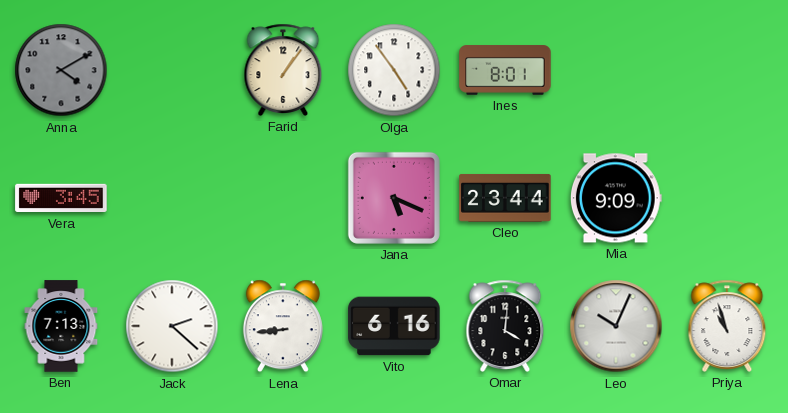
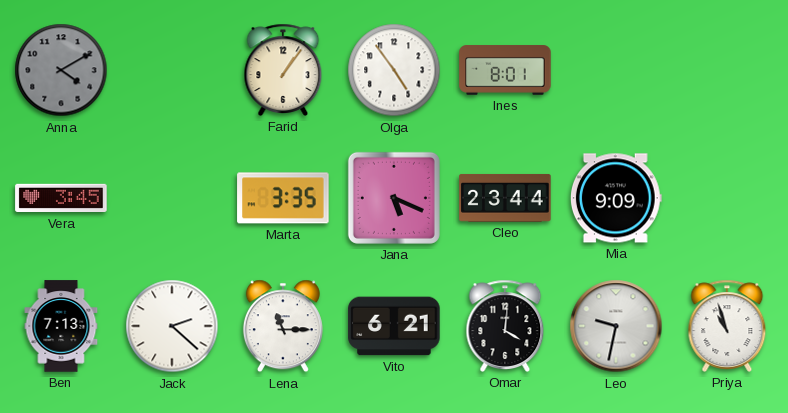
Marta: none -> 3:35 (283, 198)
Lena: 8:44 -> 11:15 (283, 326)
Vito: 6:16 -> 6:21 (394, 326)
Leo: 10:04 -> 9:32 (616, 326)
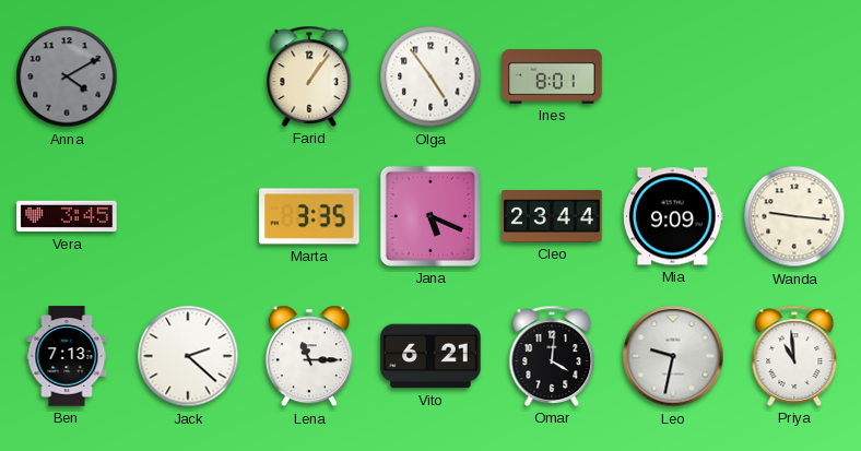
Wanda: none -> 9:16 (794, 216)
Priya: 10:57 -> 10:59 (794, 356)
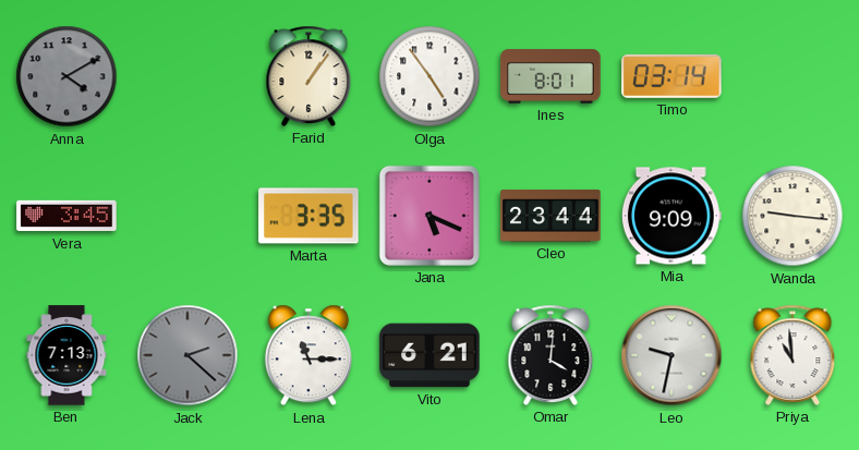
Timo: none -> 03:14 (672, 76)
Jack dial: white -> grey (187, 355)
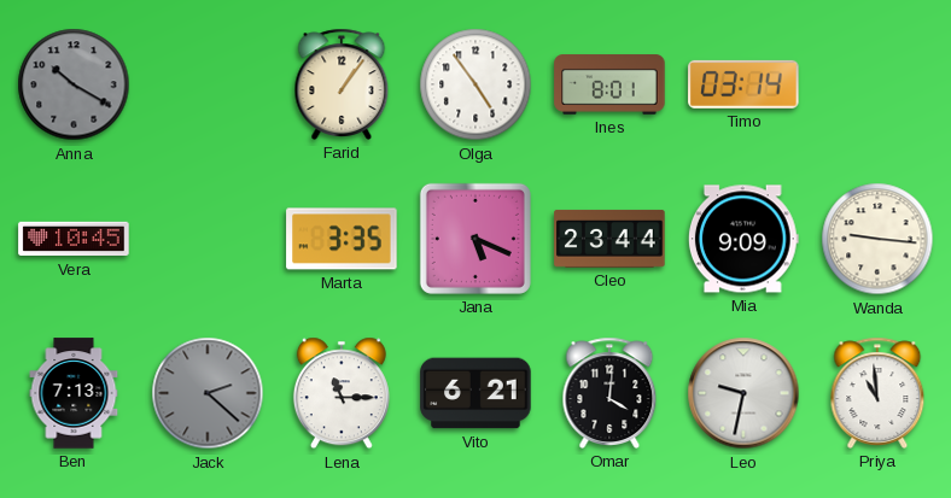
Anna: 4:10 -> 10:20 (74, 84)
Vera: 3:45 -> 10:45 (74, 239)
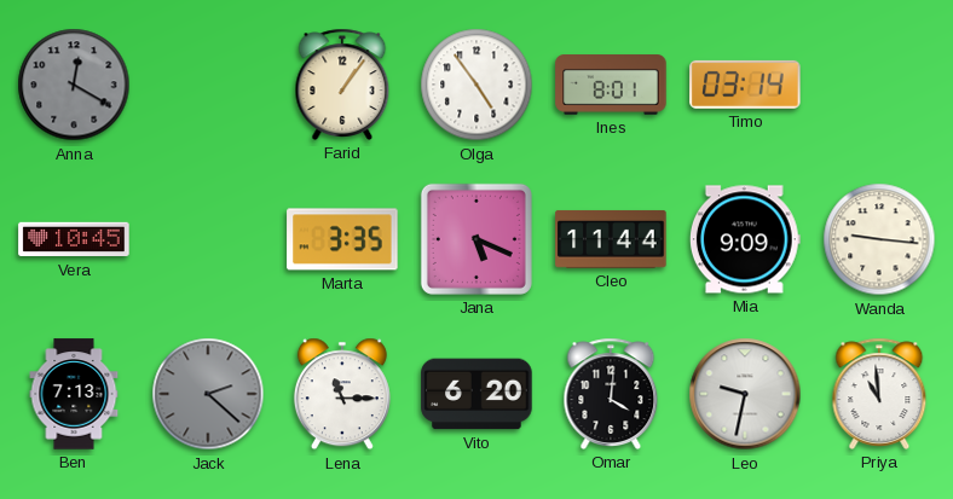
Anna: 10:20 -> 12:20 (74, 85)
Cleo: 23:44 -> 11:44 (611, 239)
Vito: 6:21 -> 6:20 (477, 394)
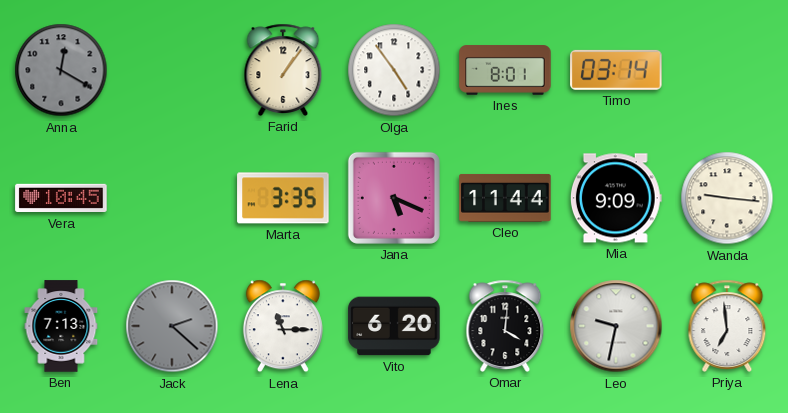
Priya: 10:59 -> 6:59 (727, 326)
